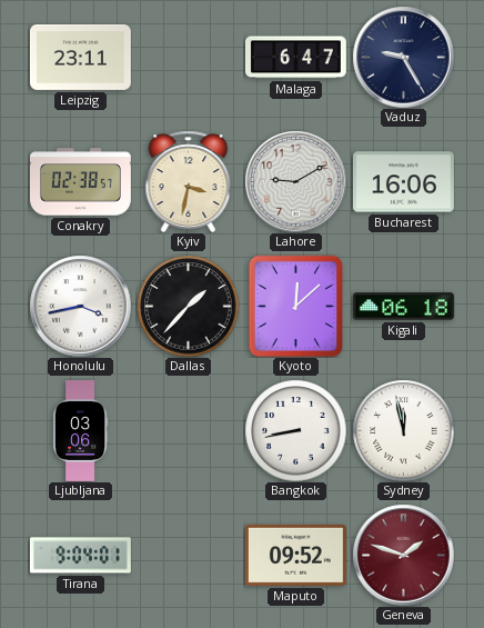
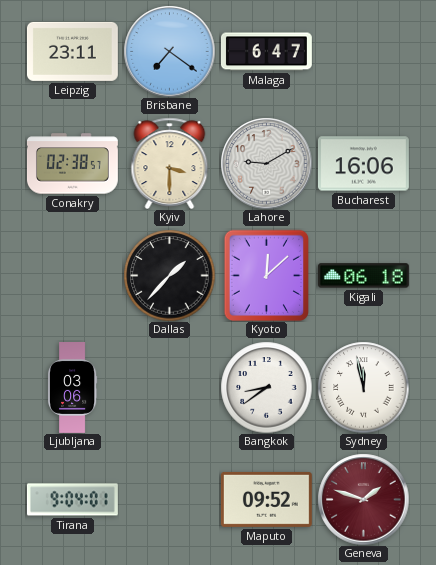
Brisbane: none -> 7:21 (169, 51)
Vaduz: 9:25 -> none (403, 57)
Kyiv: 3:32 -> 3:30 (170, 163)
Honolulu: 3:43 -> none (80, 306)
Bangkok: 8:43 -> 8:39 (266, 387)
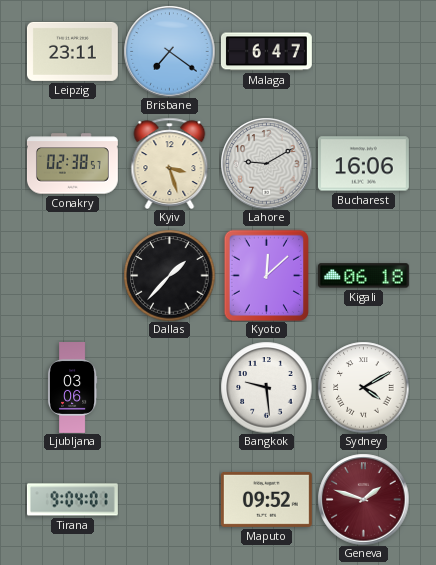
Kyiv: 3:30 -> 3:27 (170, 163)
Bangkok: 8:39 -> 9:29 (266, 387)
Sydney: 11:58 -> 4:10 (363, 387)
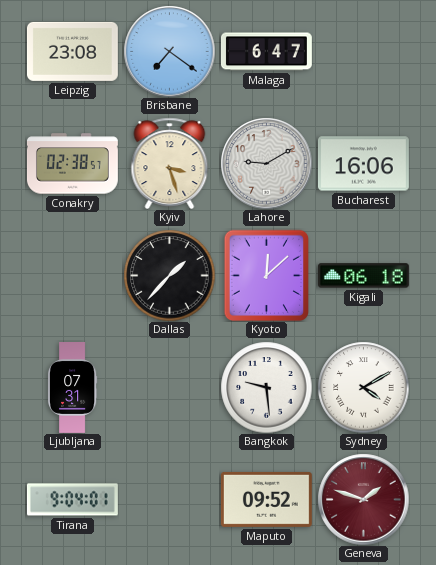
Leipzig: 23:11 -> 23:08 (72, 51)
Ljubljana: 03:06 -> 07:31 (72, 388)
